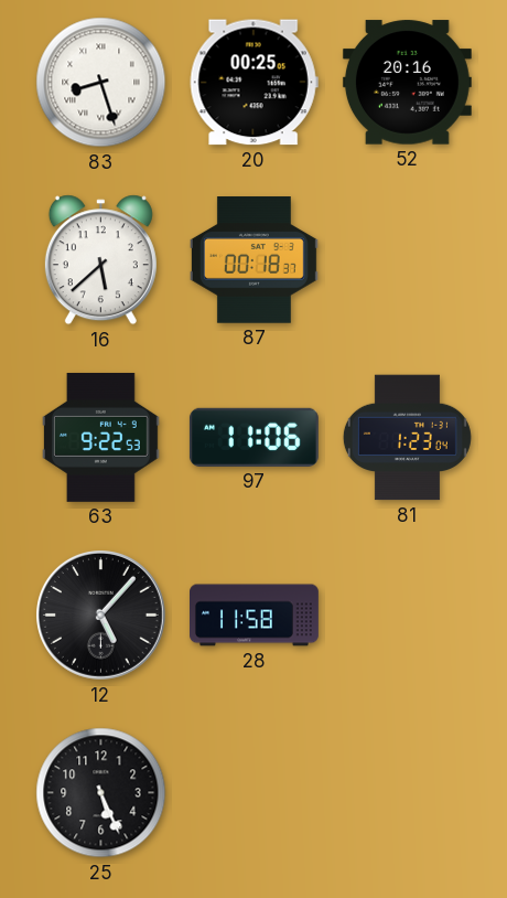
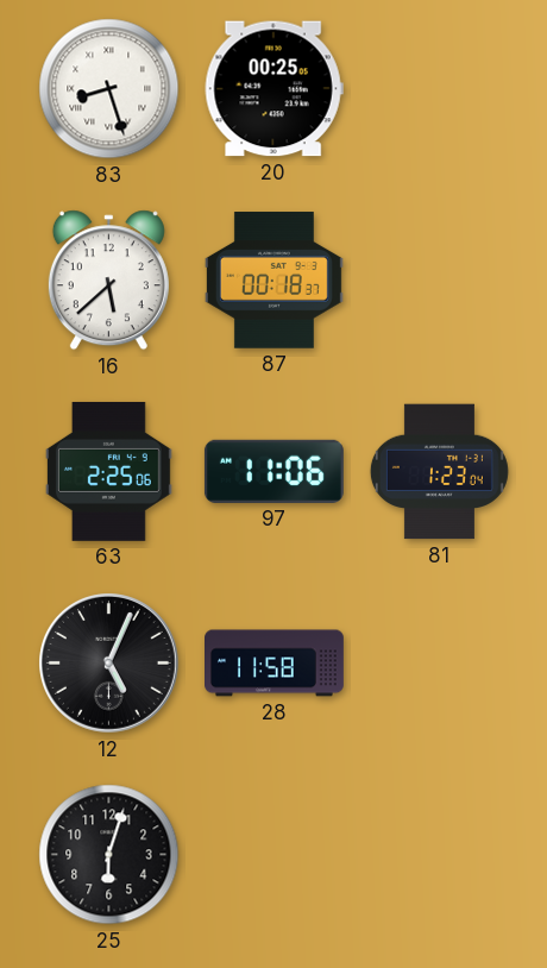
52: 20:16 -> none (407, 83)
63: 9:22 -> 2:25 (108, 471)
12: 5:07 -> 5:04 (109, 664)
25: 5:26 -> 6:03 (109, 855)
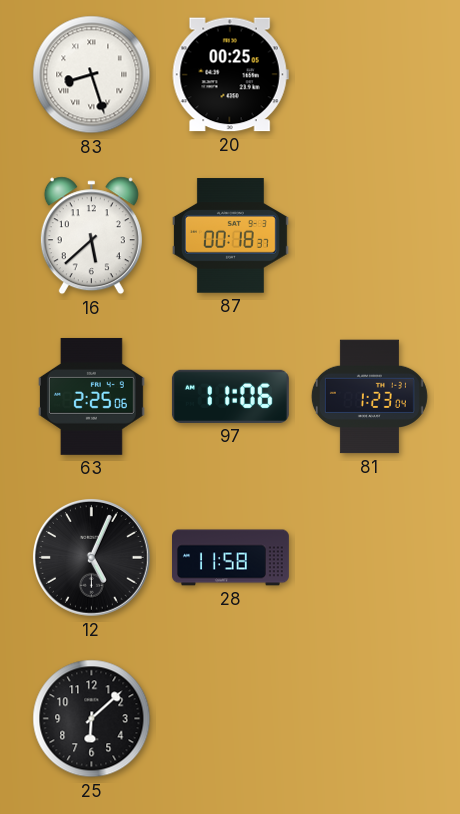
25: 6:03 -> 6:08 (92, 719)
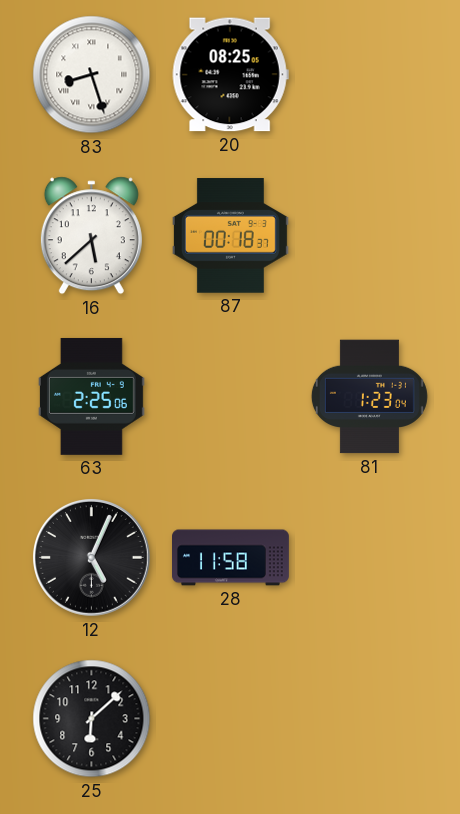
20: 00:25 -> 08:25 (230, 75)
97: 11:06 -> none (230, 396)
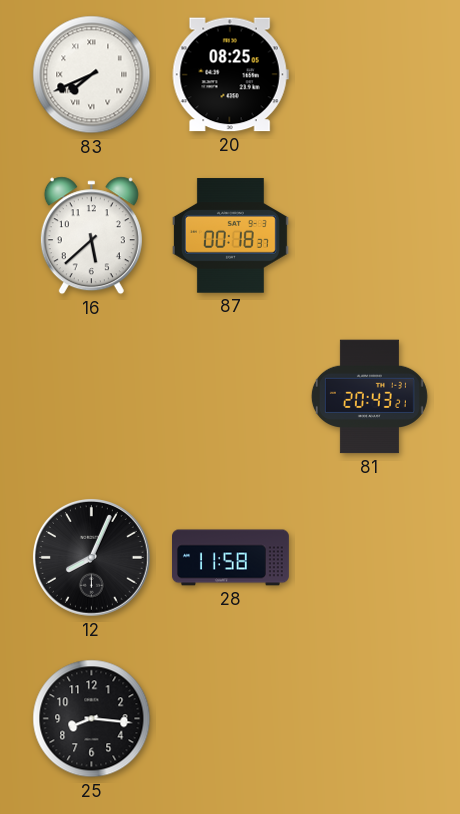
83: 8:27 -> 7:41 (92, 75)
63: 2:25 -> none (91, 396)
81: 1:23 -> 20:43 (369, 397)
12: 5:04 -> 8:04 (92, 558)
25: 6:08 -> 8:16 (92, 719)
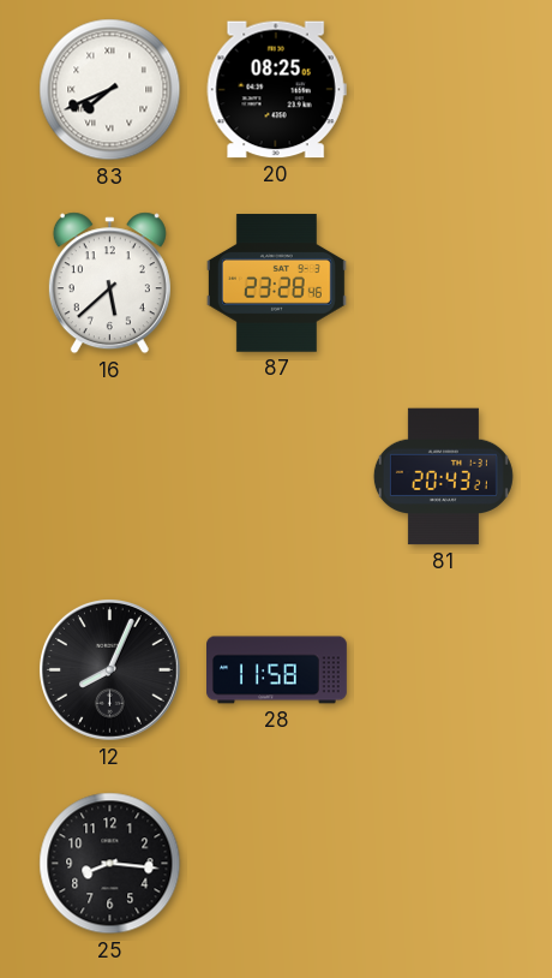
87: 00:18 -> 23:28 (276, 284)
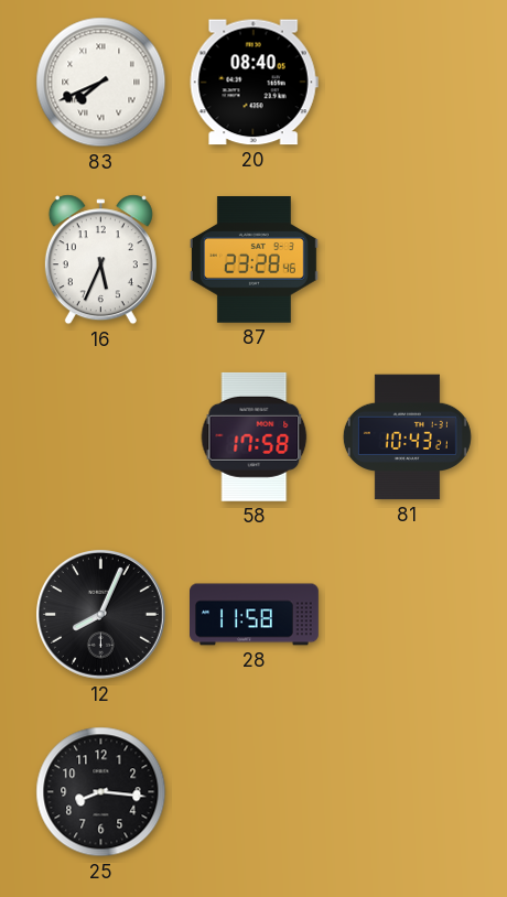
20: 08:25 -> 08:40 (253, 83)
16: 5:38 -> 5:34 (100, 260)
58: none -> 17:58 (255, 436)
81: 20:43 -> 10:43 (407, 437)
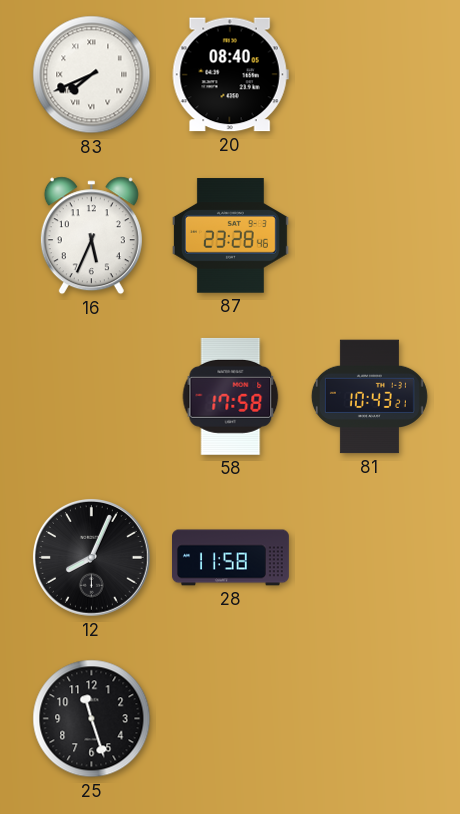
25: 8:16 -> 11:27 (92, 719)
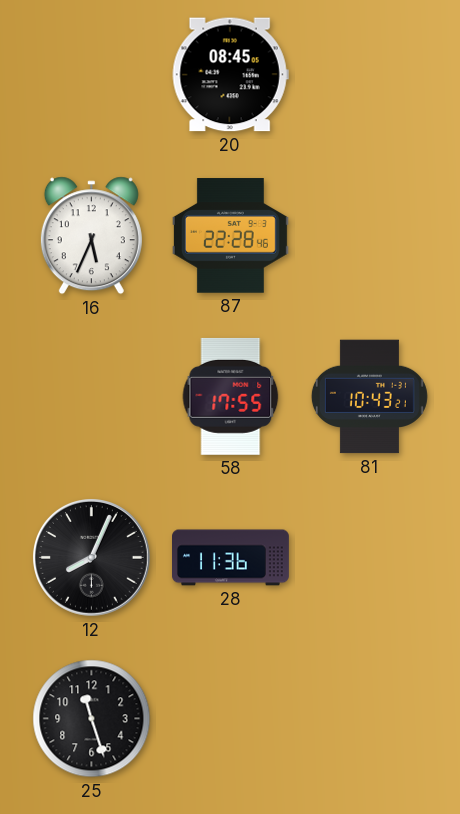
83: 7:41 -> none (92, 75)
20: 08:40 -> 08:45 (230, 75)
87: 23:28 -> 22:28 (230, 236)
58: 17:58 -> 17:55 (231, 396)
28: 11:58 -> 11:36 (231, 558)
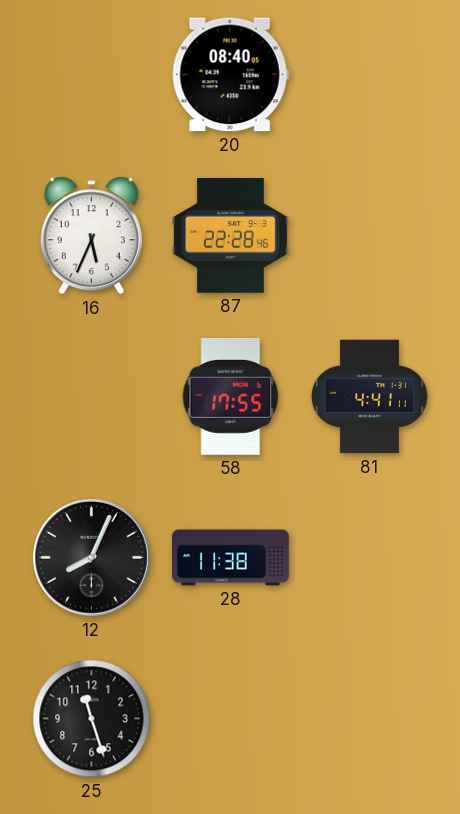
20: 08:45 -> 08:40 (230, 75)
81: 10:43 -> 4:41 (369, 397)
28: 11:36 -> 11:38 (231, 558)
